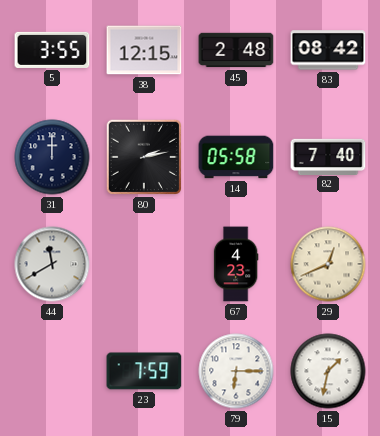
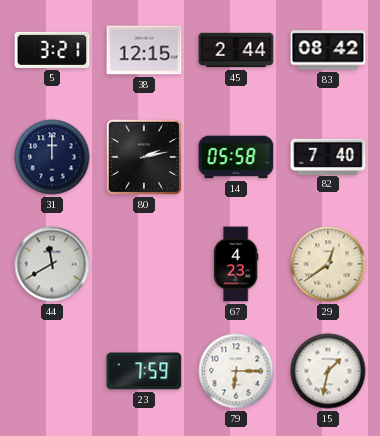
5: 3:55 -> 3:21 (52, 50)
45: 2:48 -> 2:44 (236, 50)
29: 12:41 -> 12:39 (328, 264)
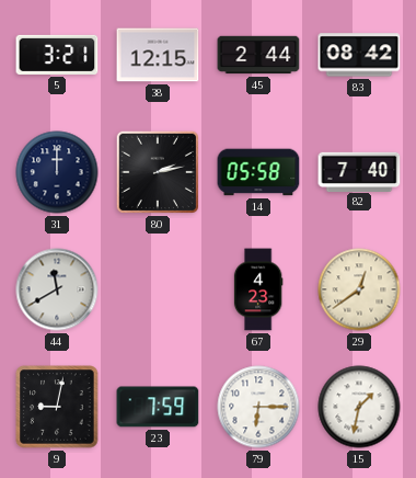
9: none -> 9:02 (57, 407)
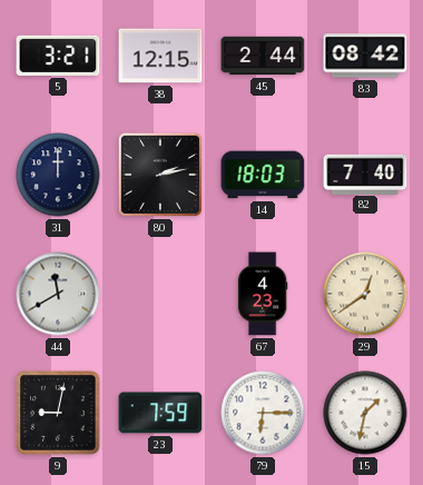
14: 05:58 -> 18:03 (263, 175)
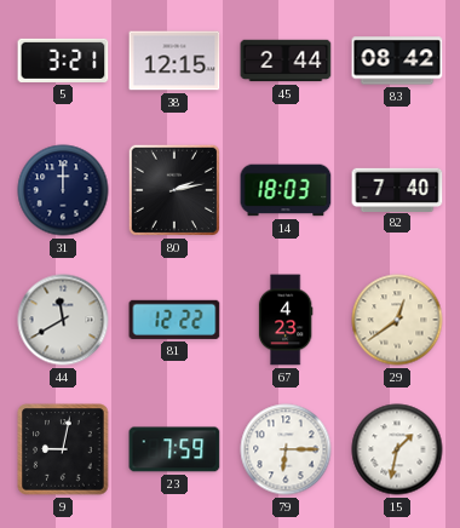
81: none -> 12:22 (174, 320)
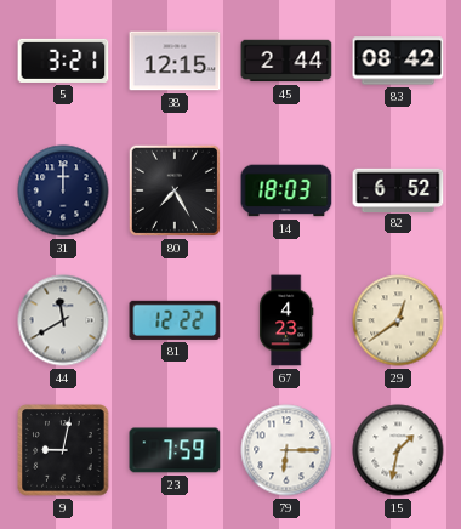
80: 2:13 -> 7:25 (175, 190)
82: 7:40 -> 6:52 (398, 189)
